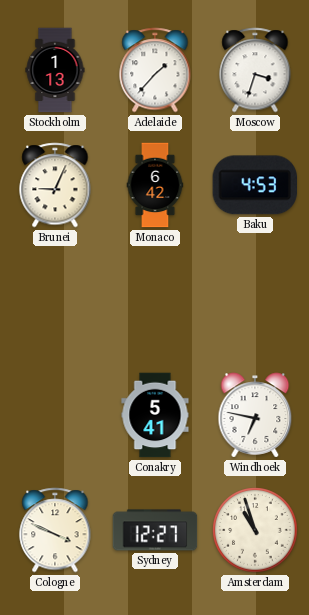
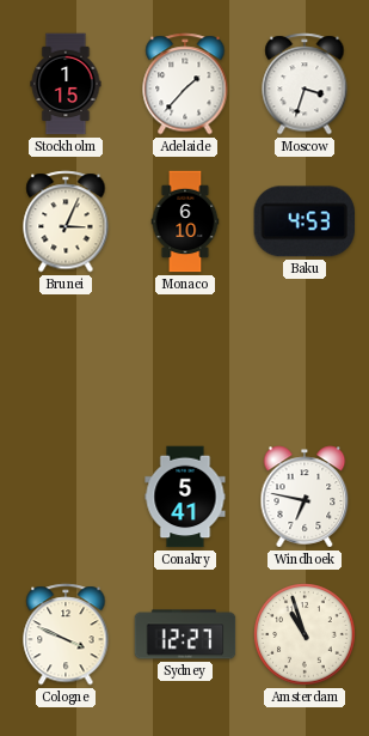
Stockholm: 1:13 -> 1:15 (66, 84)
Brunei: 9:04 -> 3:04 (66, 221)
Monaco: 6:42 -> 6:10 (185, 221)
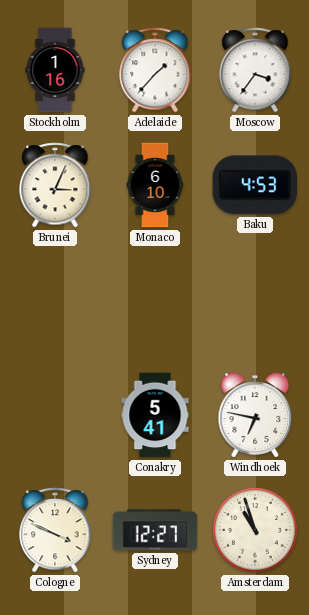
Stockholm: 1:15 -> 1:16 (55, 70)
Moscow: 3:33 -> 3:36 (255, 70)
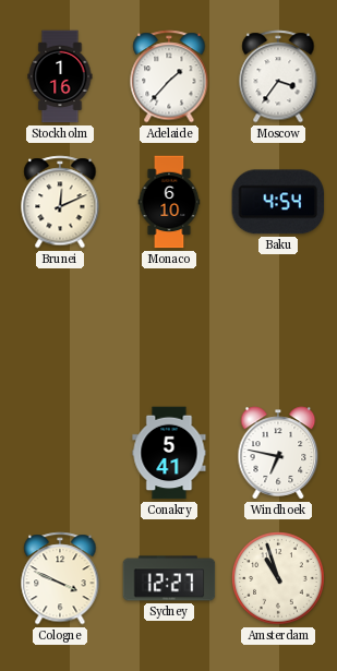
Brunei: 3:04 -> 12:11 (60, 202)
Baku: 4:53 -> 4:54 (278, 202)
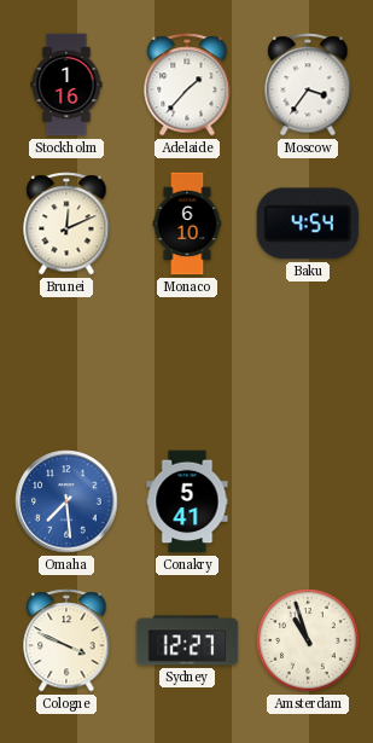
Omaha: none -> 7:29 (66, 501)
Windhoek: 6:47 -> none (278, 453)
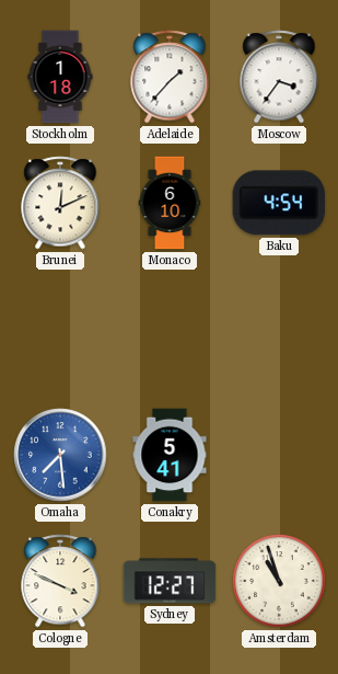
Stockholm: 1:16 -> 1:18 (60, 77)
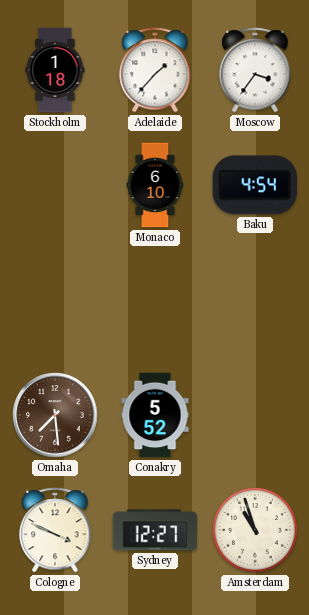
Brunei: 12:11 -> none (60, 203)
Omaha dial: blue -> brown (55, 415)
Conakry: 5:41 -> 5:52 (155, 415)
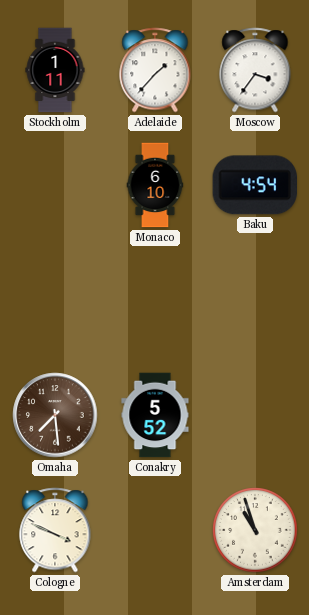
Stockholm: 1:18 -> 1:11 (55, 70)
Sydney: 12:27 -> none (155, 530)
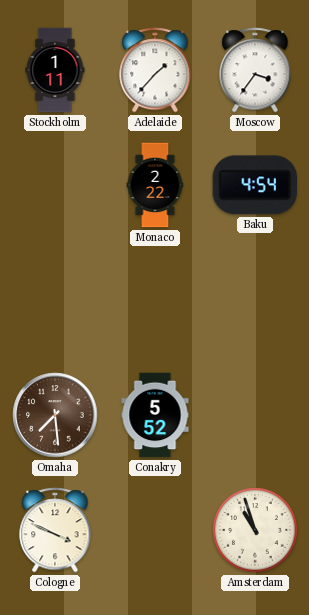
Monaco: 6:10 -> 2:22 (155, 185)
